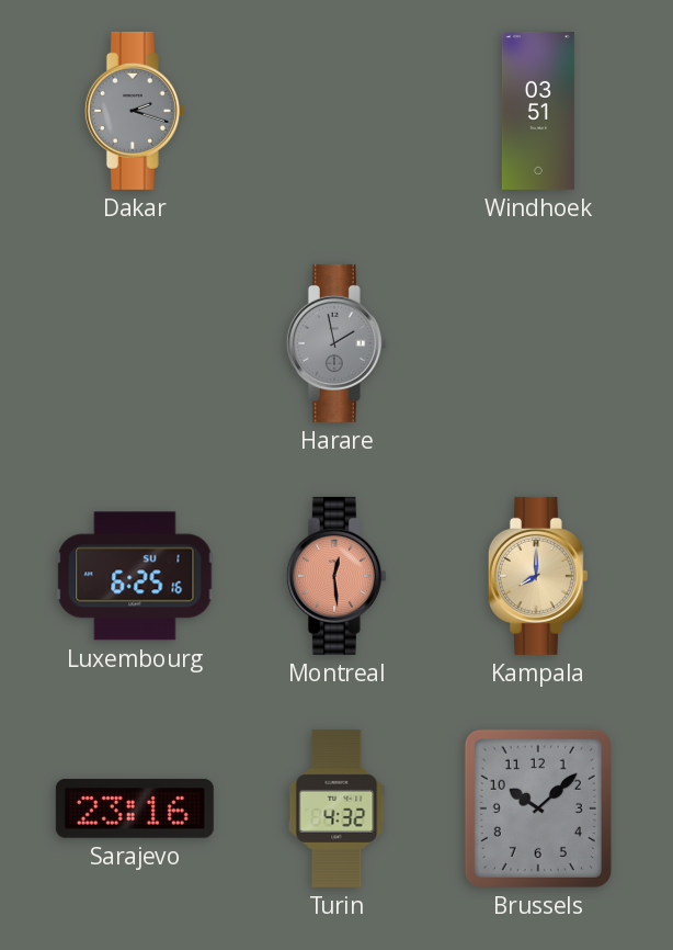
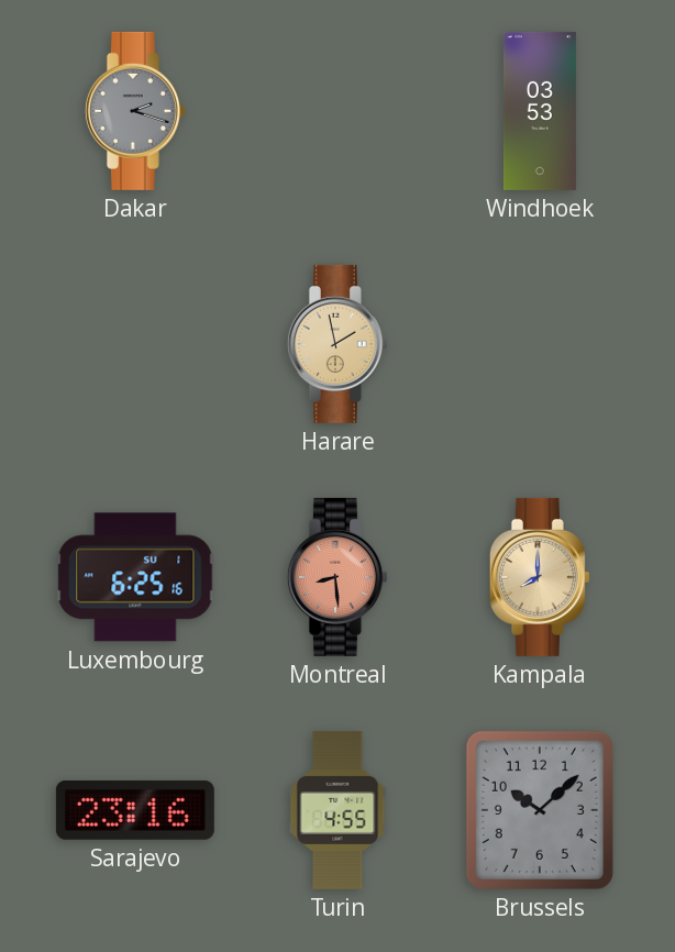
Windhoek: 03:51 -> 03:53 (540, 111)
Harare dial: grey -> champagne (337, 344)
Montreal: 12:29 -> 8:29 (337, 577)
Turin: 4:32 -> 4:55 (337, 810)
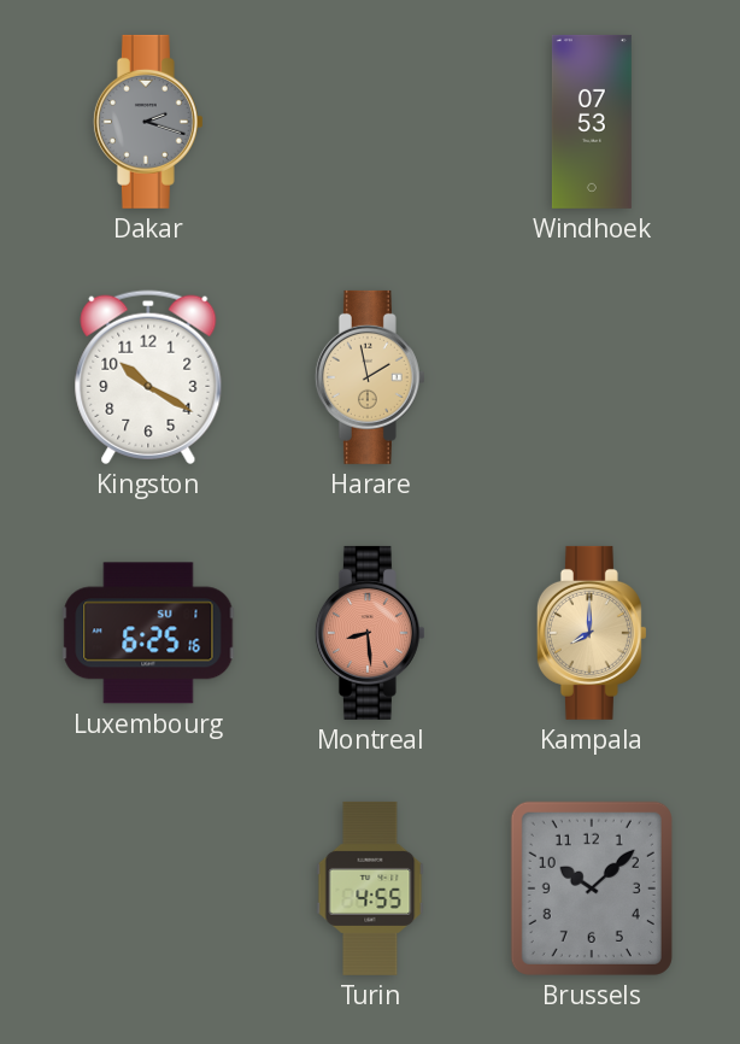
Windhoek: 03:53 -> 07:53 (592, 122)
Kingston: none -> 10:20 (148, 377)
Sarajevo: 23:16 -> none (135, 810)
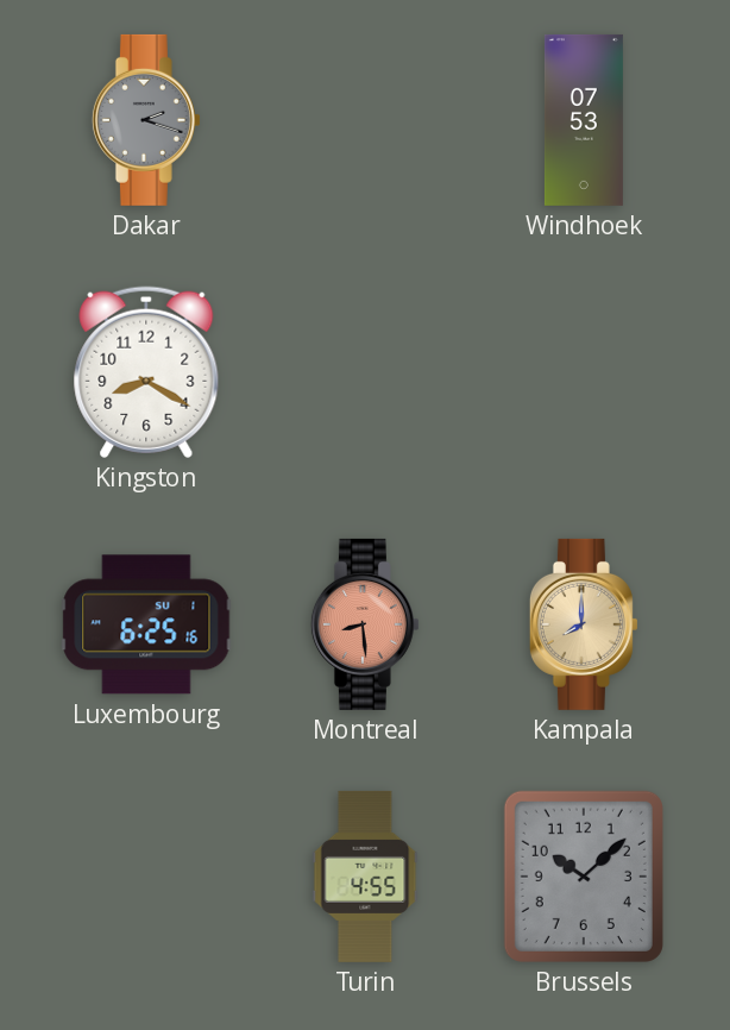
Kingston: 10:20 -> 8:20 (146, 372)
Harare: 1:58 -> none (370, 377)
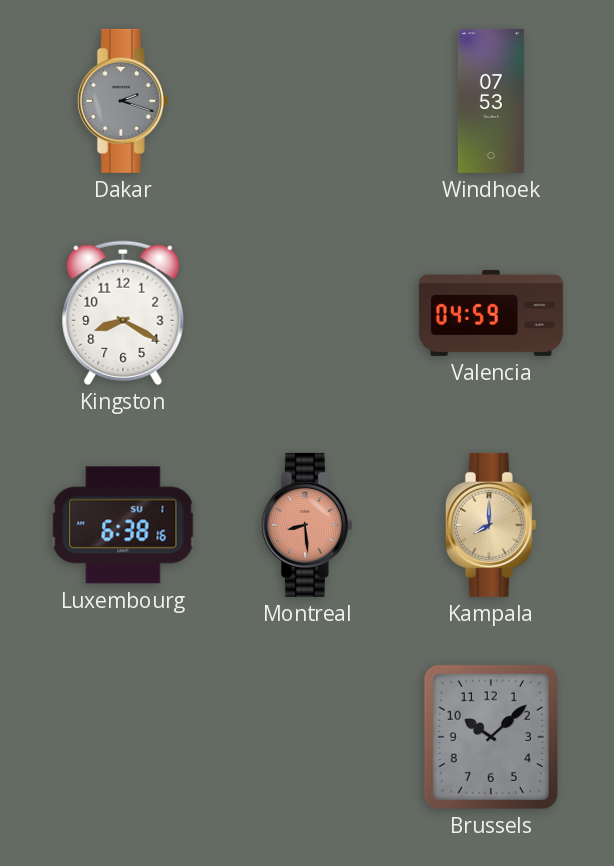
Valencia: none -> 04:59 (491, 313)
Luxembourg: 6:25 -> 6:38 (123, 525)
Turin: 4:55 -> none (365, 877)
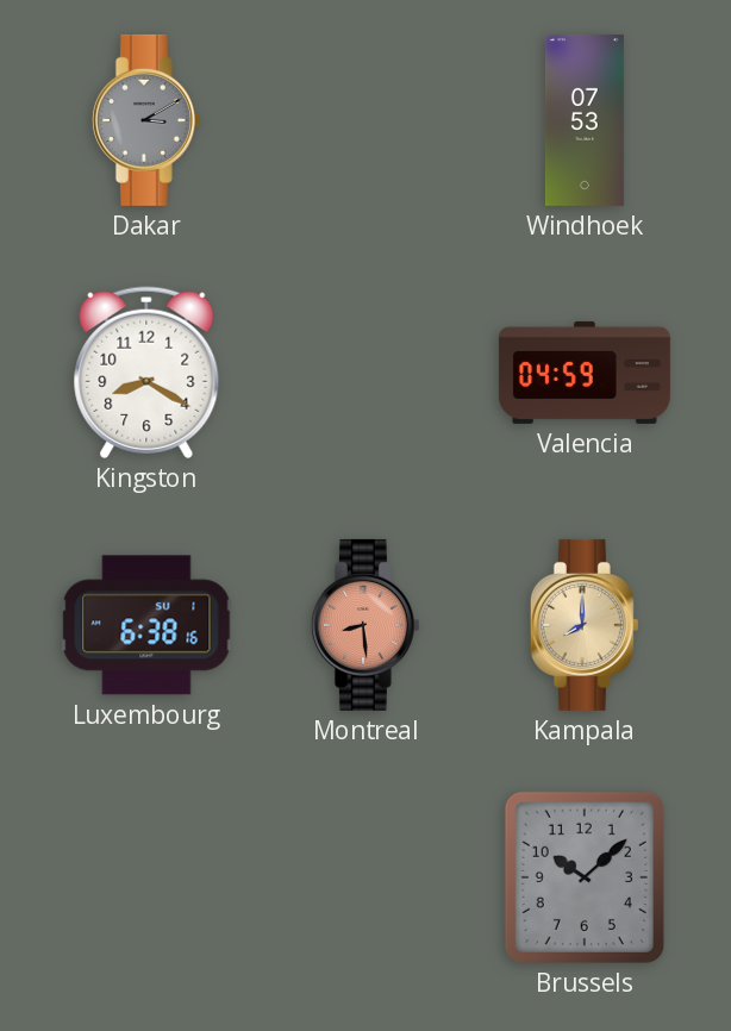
Dakar: 2:18 -> 3:10 (146, 120)
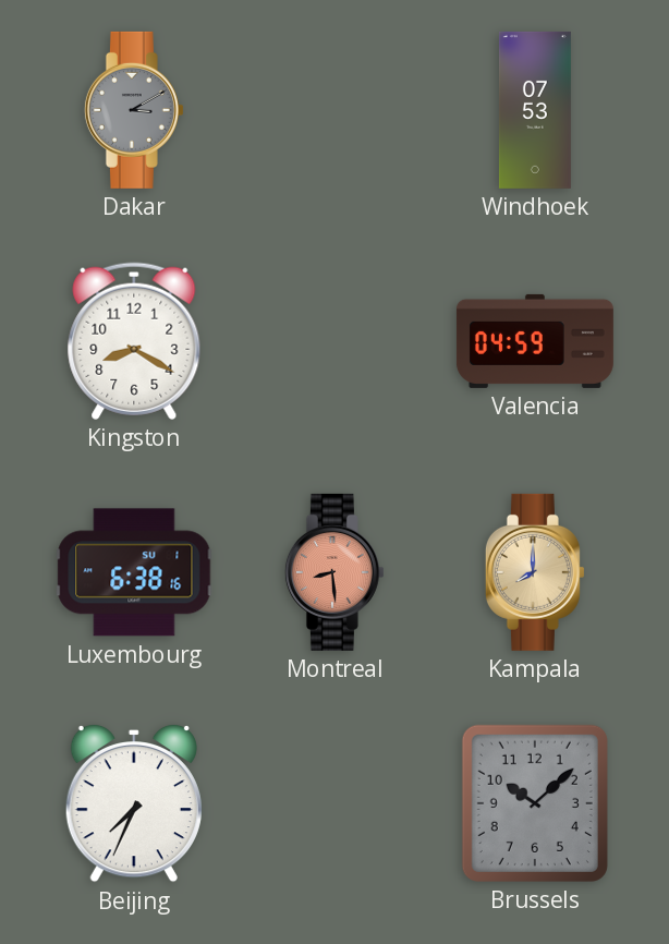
Beijing: none -> 7:34 (134, 803)
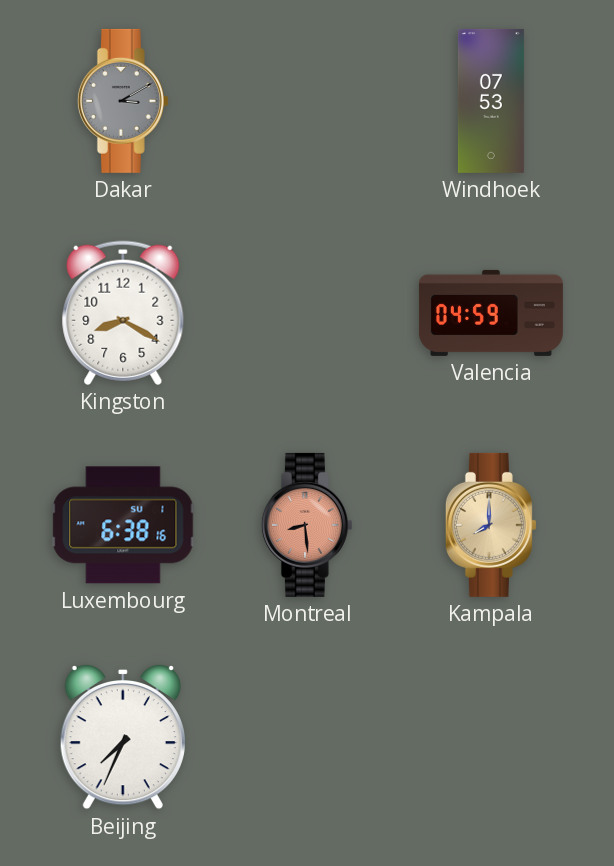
Brussels: 10:08 -> none (535, 803)
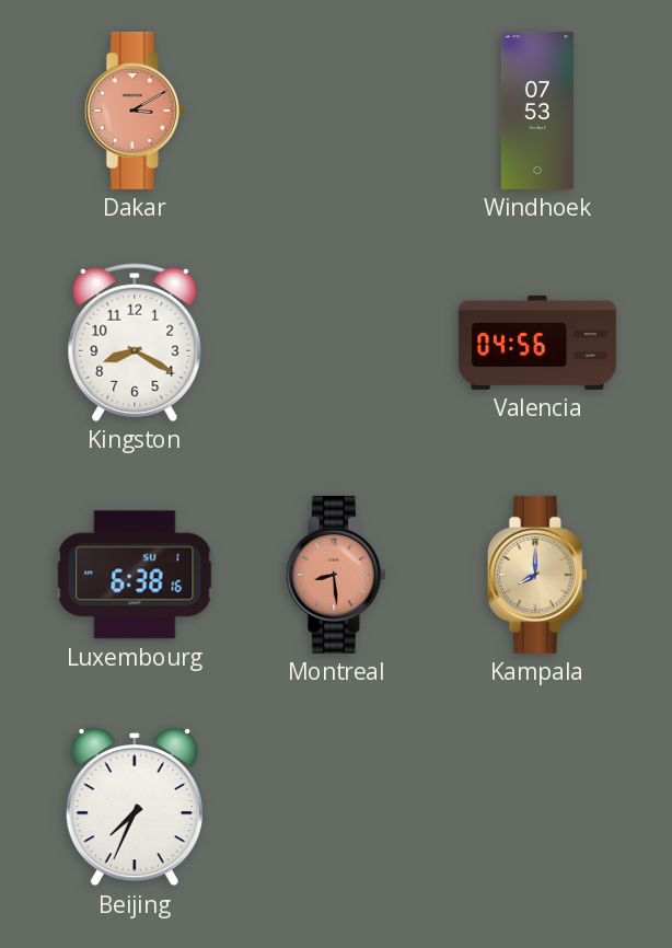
Dakar dial: grey -> salmon (135, 111)
Valencia: 04:59 -> 04:56 (537, 343)
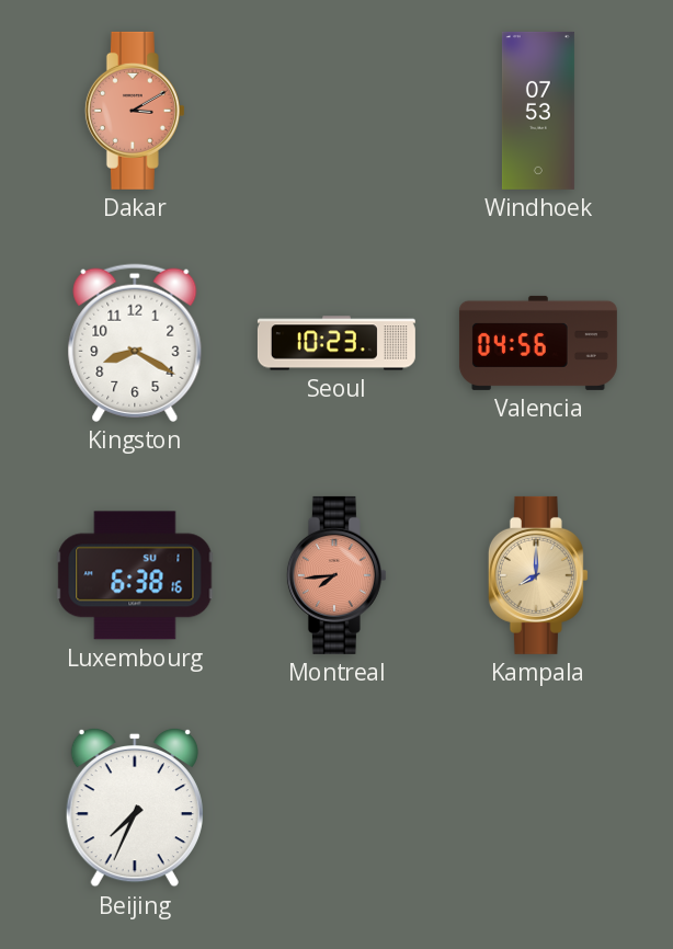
Seoul: none -> 10:23 (336, 343)
Montreal: 8:29 -> 7:44 (336, 575)
